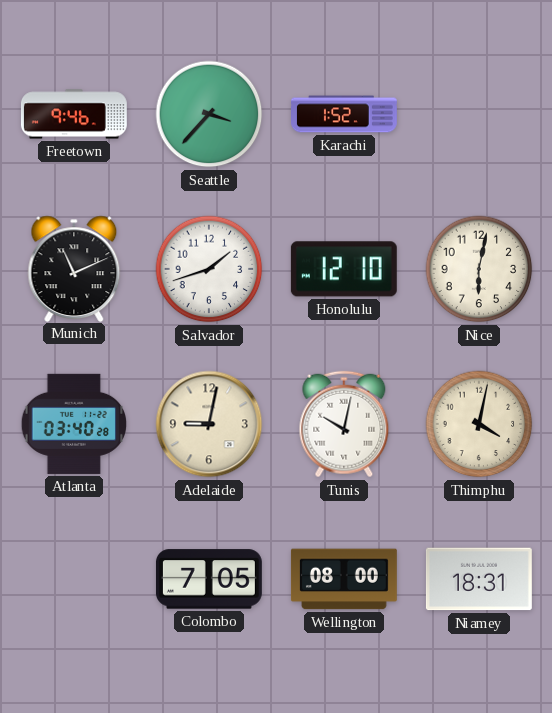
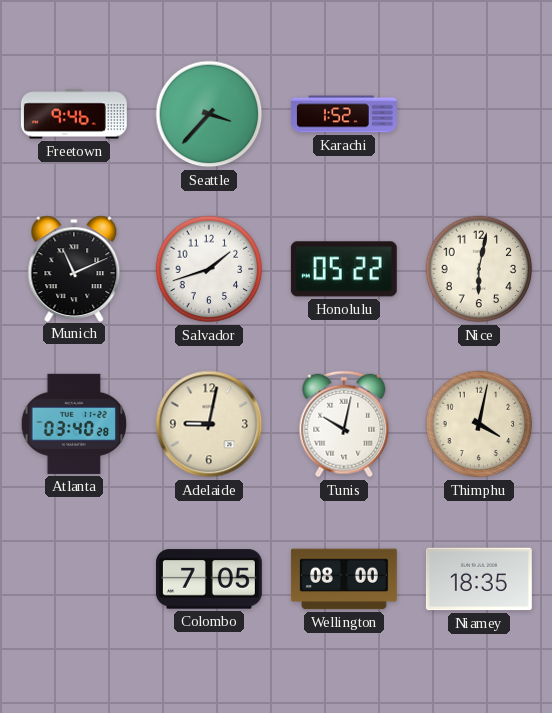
Honolulu: 12:10 -> 05:22 (344, 269)
Niamey: 18:31 -> 18:35 (479, 579)
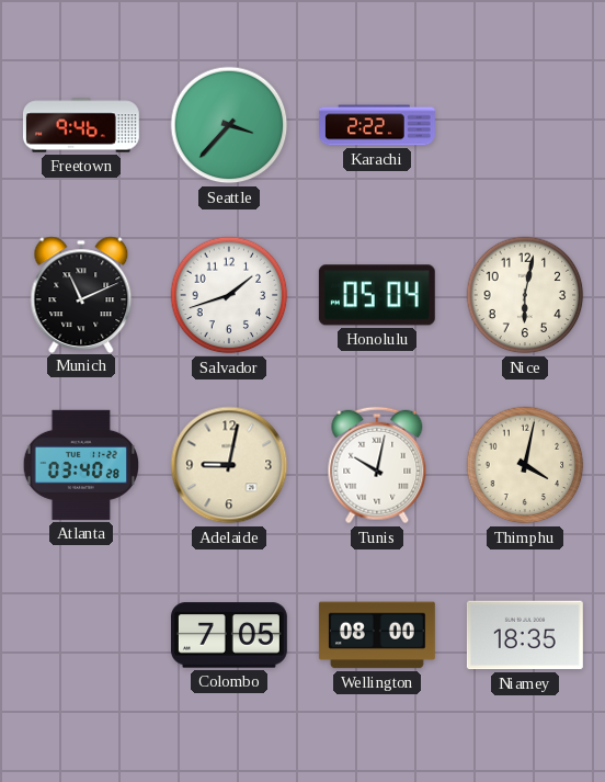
Karachi: 1:52 -> 2:22 (378, 125)
Honolulu: 05:22 -> 05:04 (377, 295)
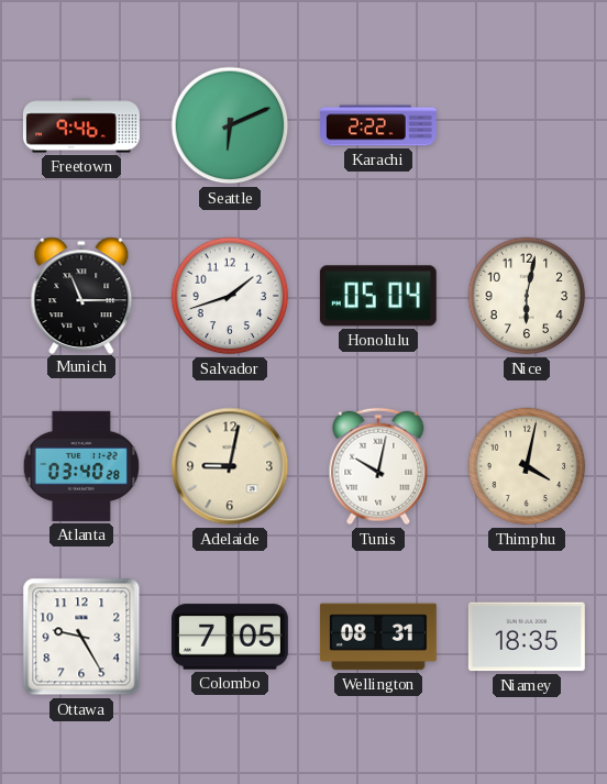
Seattle: 3:37 -> 6:11 (230, 125)
Munich: 11:11 -> 11:15 (81, 295)
Ottawa: none -> 9:25 (81, 637)
Wellington: 08:00 -> 08:31 (378, 637)
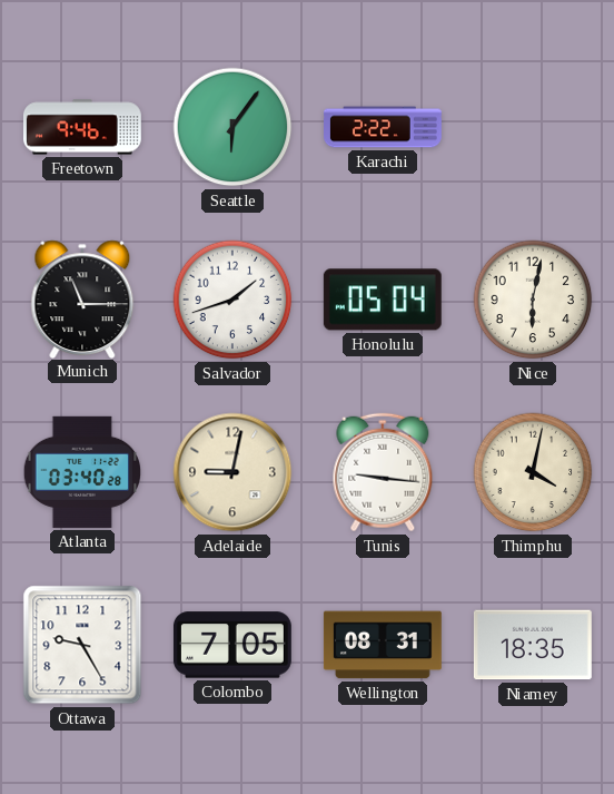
Seattle: 6:11 -> 6:06 (232, 127)
Tunis: 10:02 -> 9:16 (383, 472)
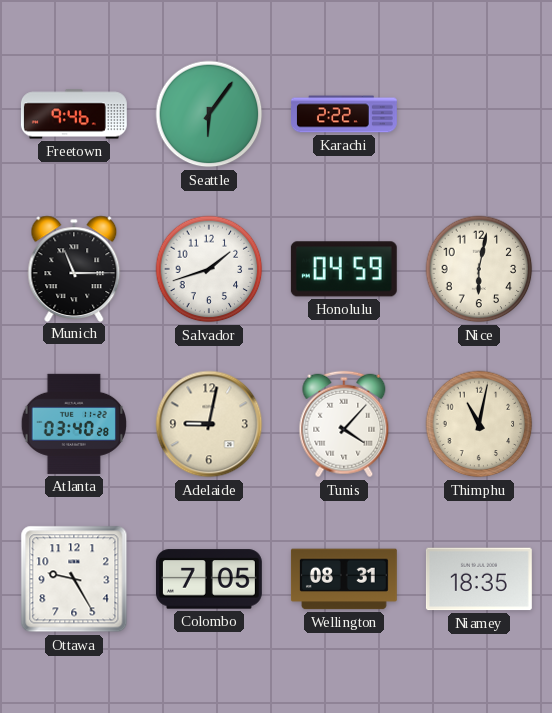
Honolulu: 05:04 -> 04:59 (344, 269)
Tunis: 9:16 -> 4:07 (344, 424)
Thimphu: 4:02 -> 11:02 (479, 424)
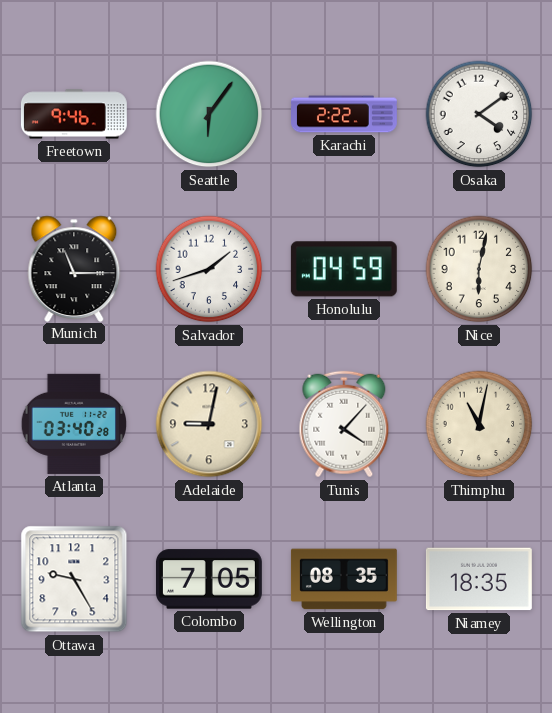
Osaka: none -> 4:09 (479, 114)
Wellington: 08:31 -> 08:35 (344, 579)
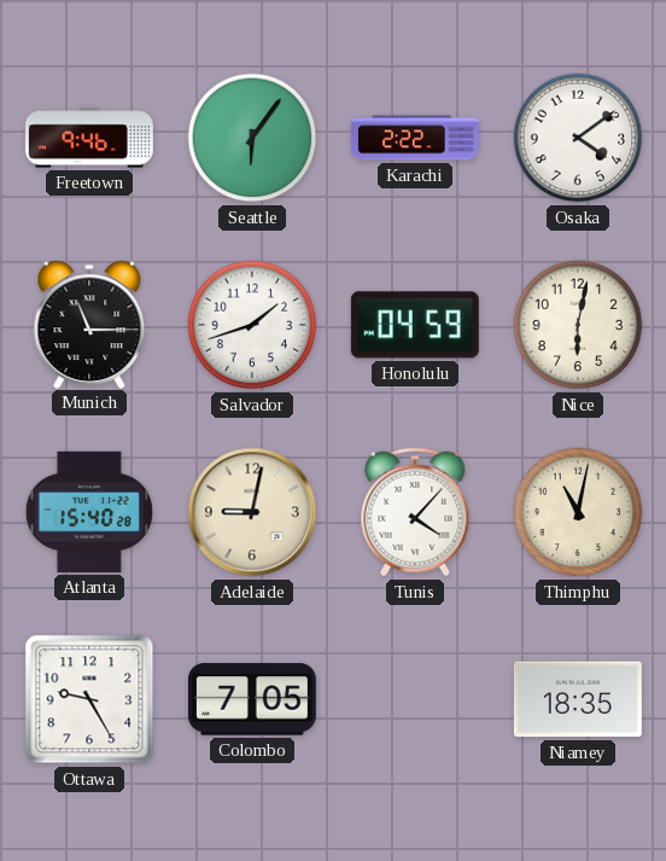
Atlanta: 03:40 -> 15:40 (88, 512)
Wellington: 08:35 -> none (344, 579)
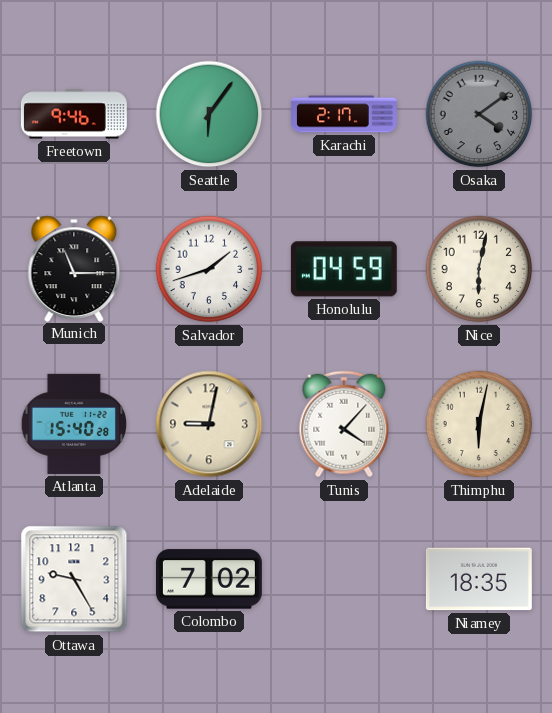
Karachi: 2:22 -> 2:17 (345, 114)
Osaka dial: white -> grey (479, 114)
Thimphu: 11:02 -> 6:02 (479, 424)
Colombo: 7:05 -> 7:02 (209, 579)
